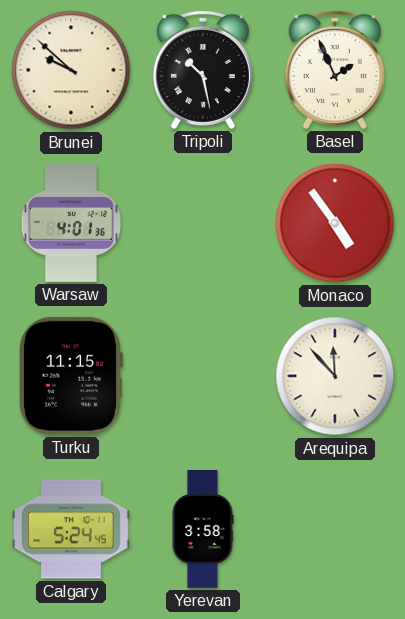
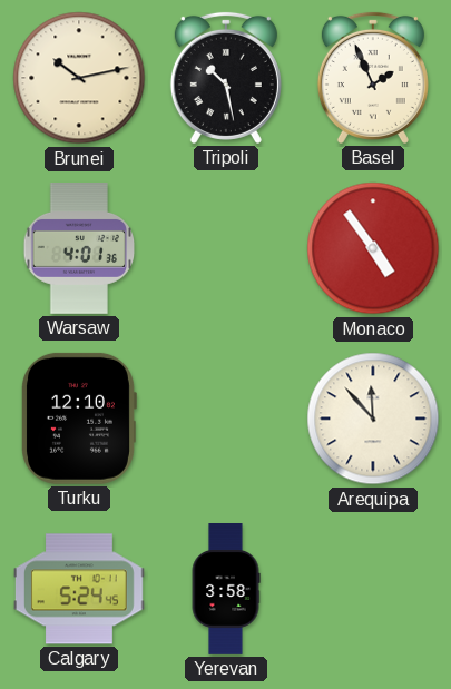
Brunei: 9:52 -> 10:13 (79, 78)
Turku: 11:15 -> 12:10 (79, 419)
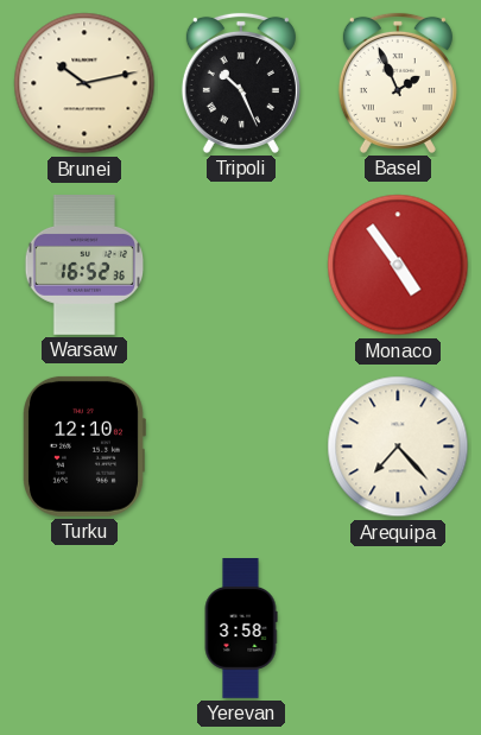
Tripoli: 10:28 -> 10:26 (241, 83)
Warsaw: 4:01 -> 16:52 (84, 266)
Arequipa: 11:53 -> 7:23 (398, 446)
Calgary: 5:24 -> none (79, 589)
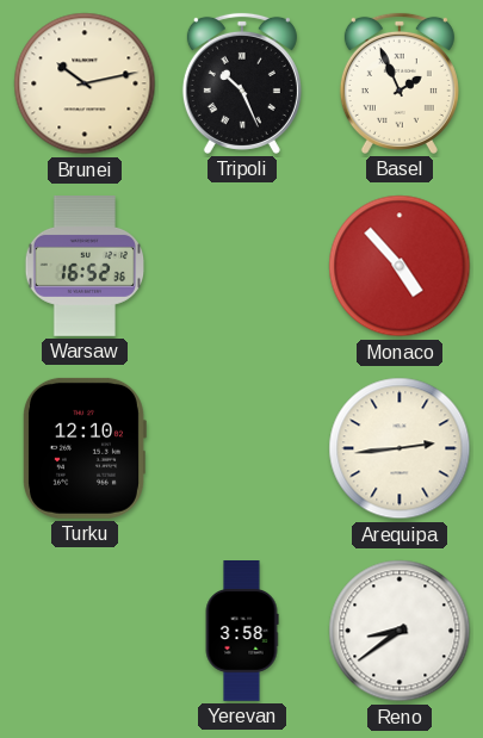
Monaco: 4:54 -> 4:53 (400, 266)
Arequipa: 7:23 -> 2:44 (400, 448)
Reno: none -> 8:39 (400, 631)
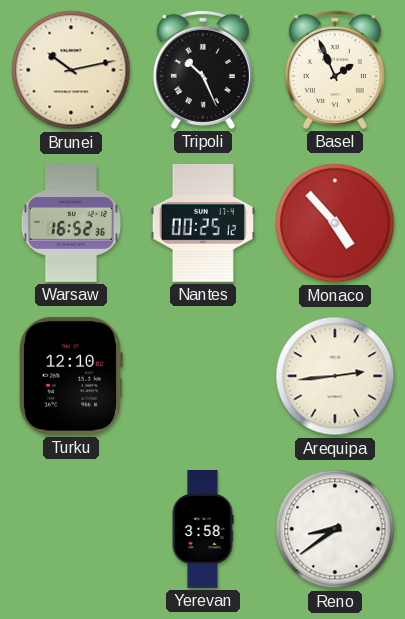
Nantes: none -> 00:25 (203, 223)
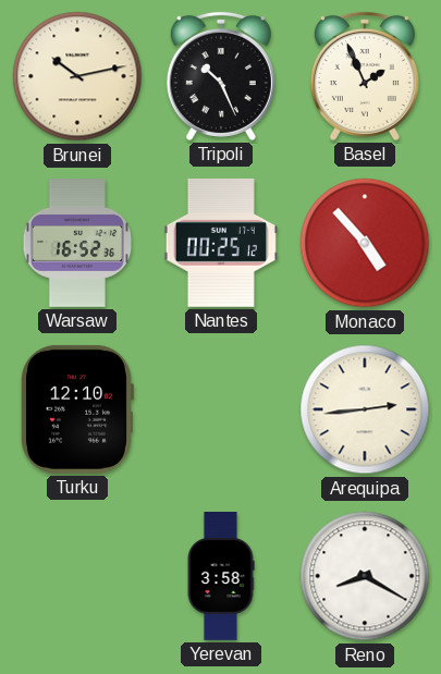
Reno: 8:39 -> 8:20 (365, 576)
